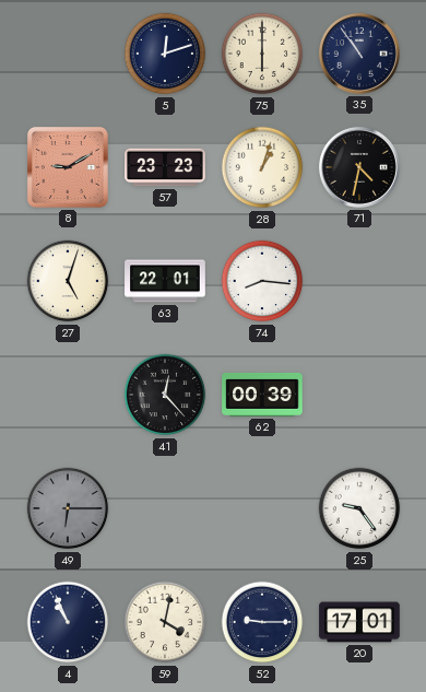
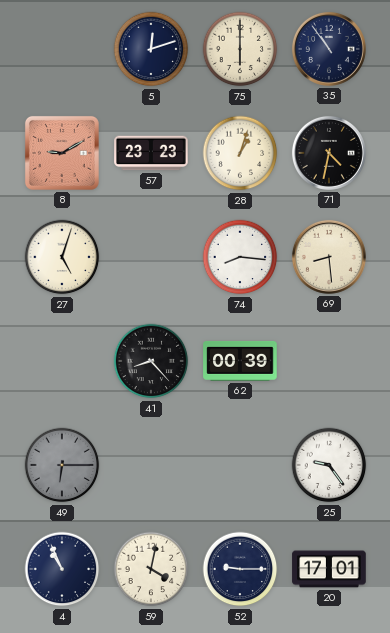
63: 22:01 -> none (165, 281)
69: none -> 8:29 (329, 257)
41: 12:23 -> 8:23 (151, 361)
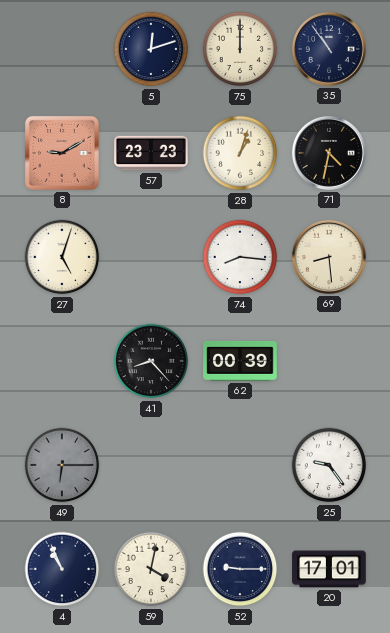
75: 6:00 -> 12:00 (240, 49)
